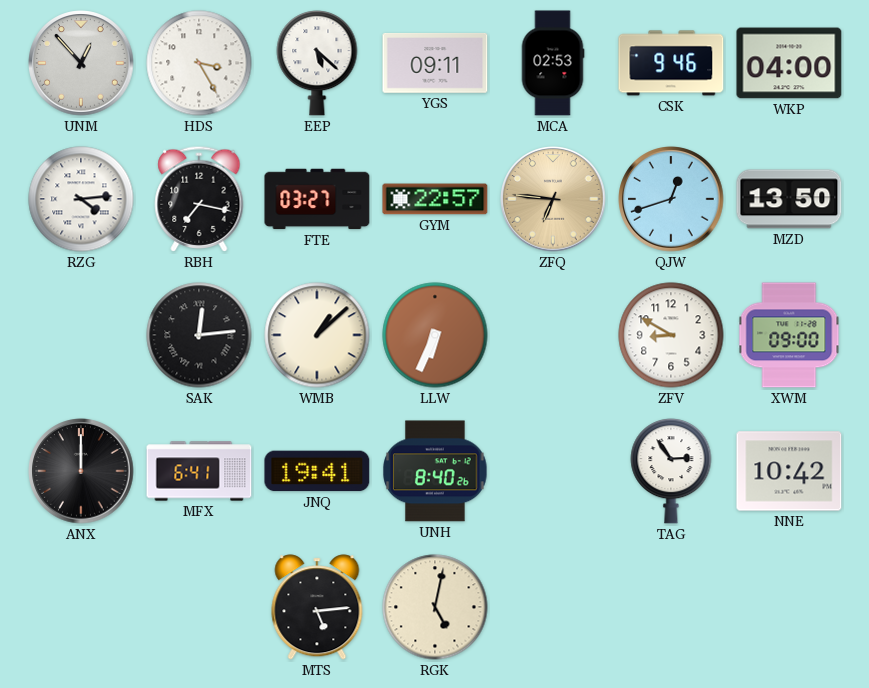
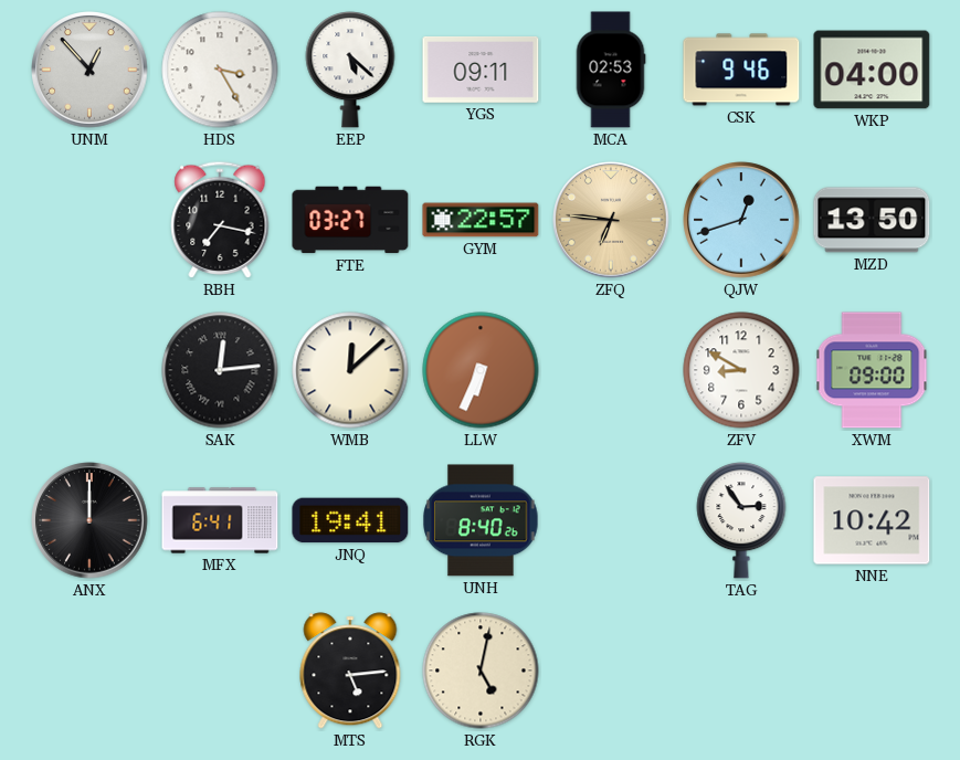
RZG: 4:14 -> none (81, 199)
WMB: 1:08 -> 12:08 (350, 370)
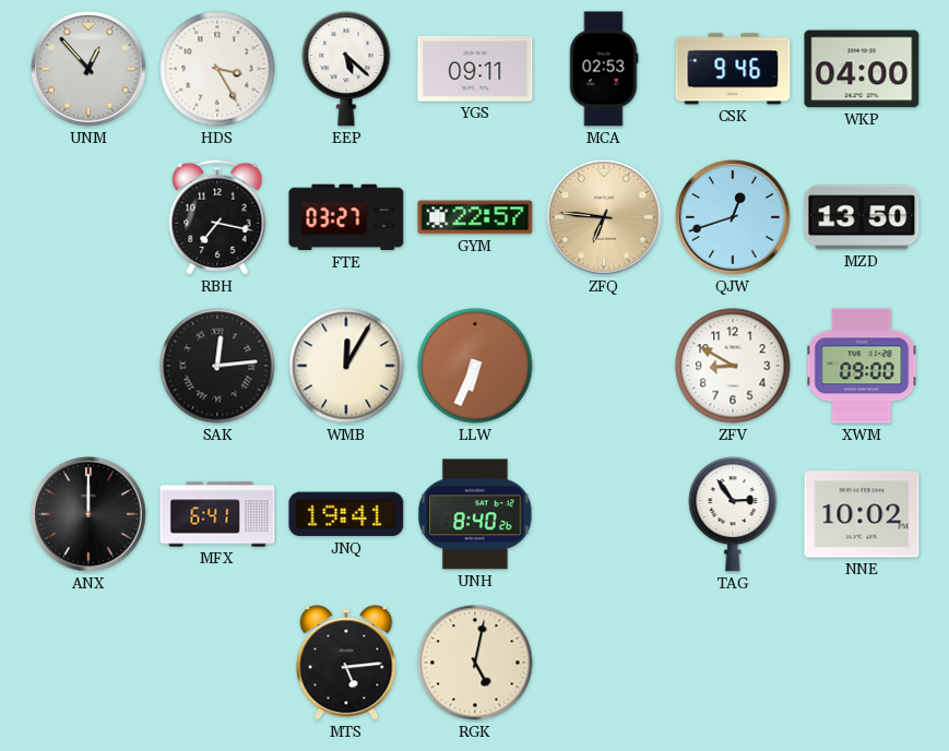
WMB: 12:08 -> 12:05 (346, 366)
NNE: 10:42 -> 10:02 (862, 514)
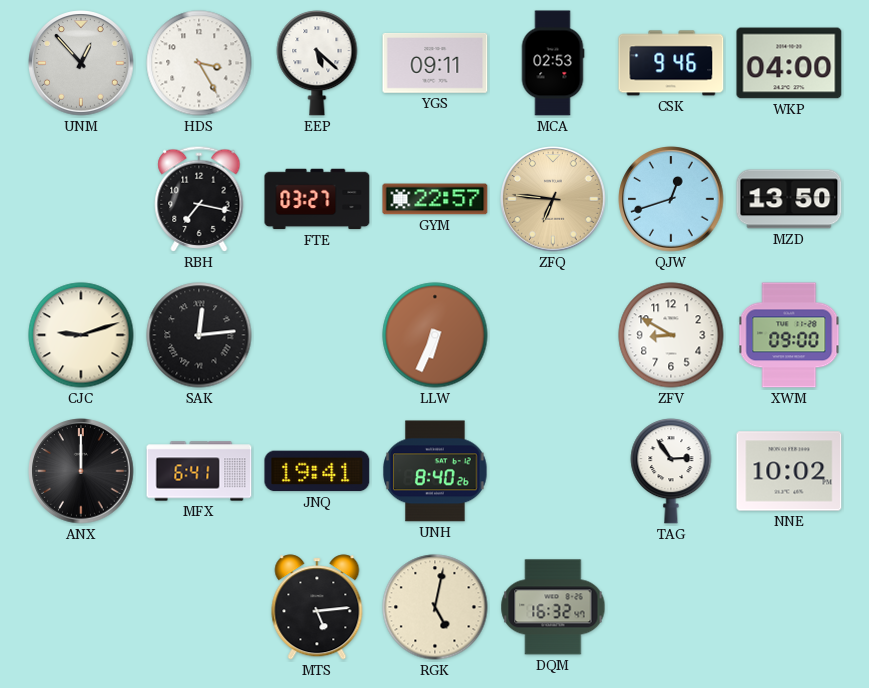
CJC: none -> 9:12 (81, 335)
WMB: 12:05 -> none (346, 366)
DQM: none -> 16:32 (553, 607)
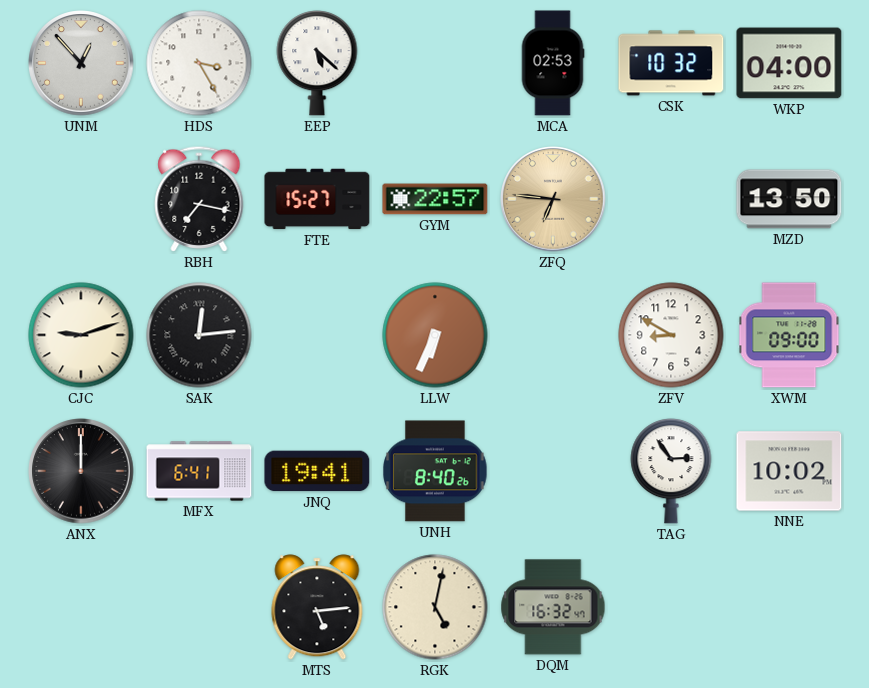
YGS: 09:11 -> none (435, 63)
CSK: 9:46 -> 10:32 (671, 63)
FTE: 03:27 -> 15:27 (317, 199)
QJW: 12:42 -> none (671, 199)
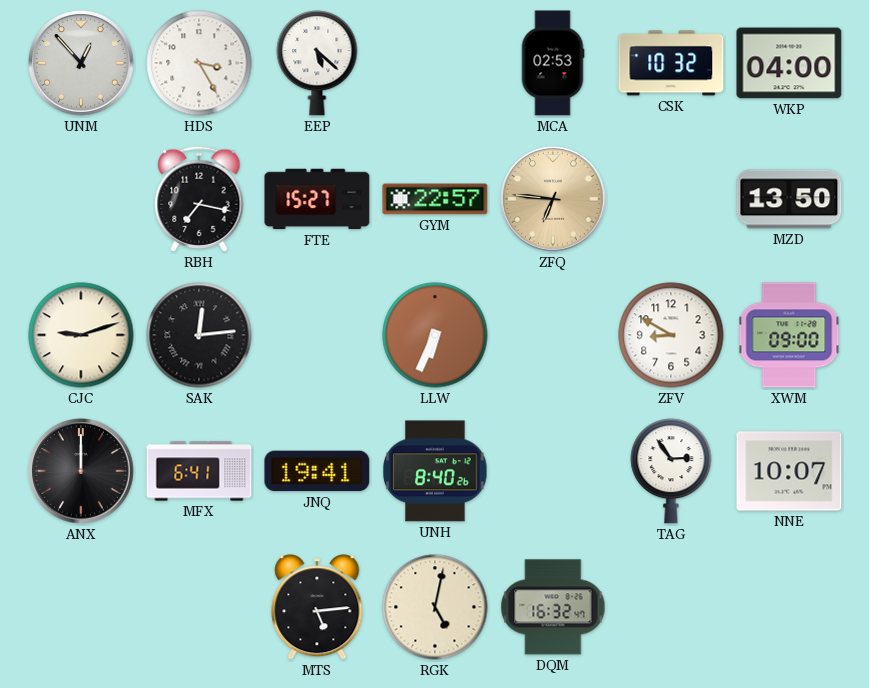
NNE: 10:02 -> 10:07 (789, 471)
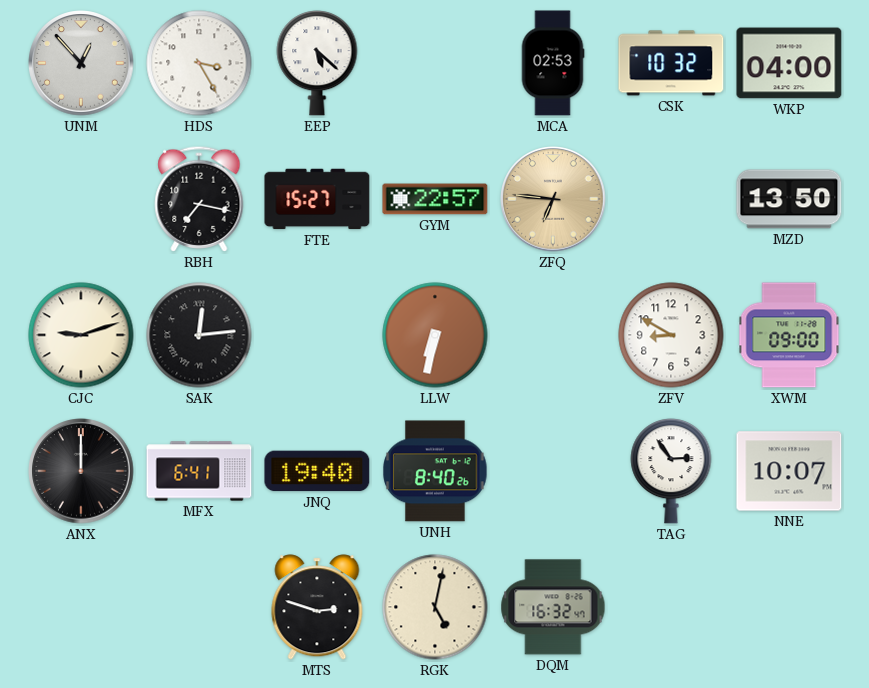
LLW: 6:34 -> 6:32 (435, 335)
JNQ: 19:41 -> 19:40 (317, 471)
MTS: 5:14 -> 2:48 (317, 607)
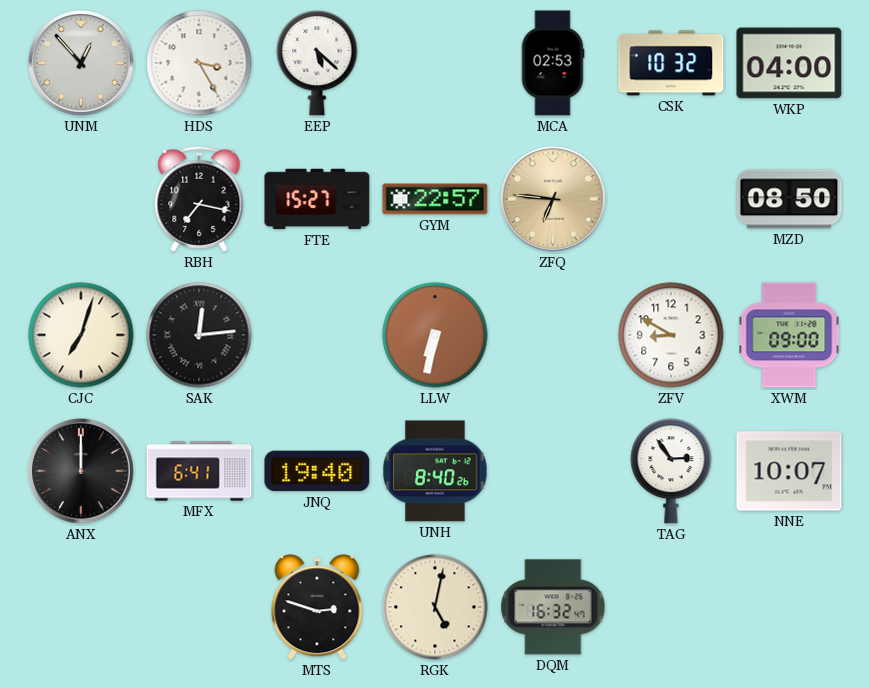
MZD: 13:50 -> 08:50 (789, 199)
CJC: 9:12 -> 7:03 (81, 335)
